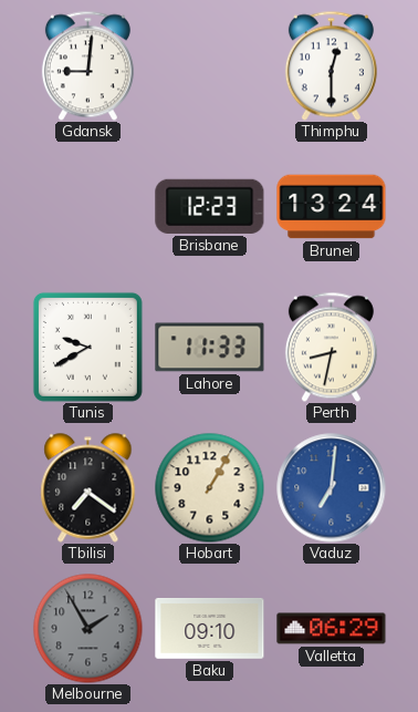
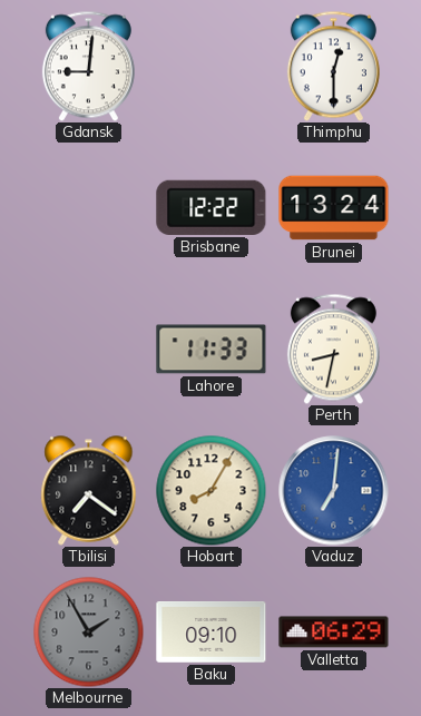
Brisbane: 12:23 -> 12:22 (212, 207)
Tunis: 9:40 -> none (87, 347)
Hobart: 1:05 -> 8:05 (212, 491)
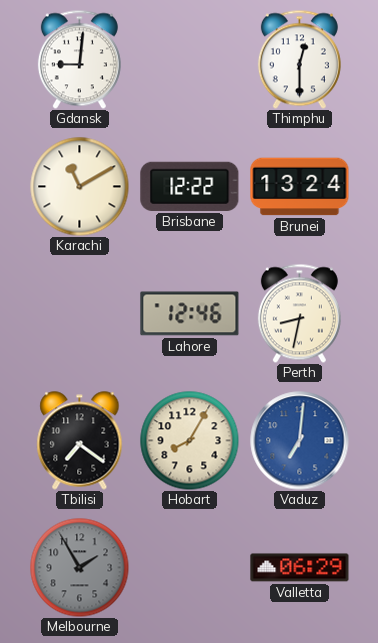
Karachi: none -> 11:10 (80, 187)
Lahore: 11:33 -> 12:46 (190, 314)
Baku: 09:10 -> none (212, 632)
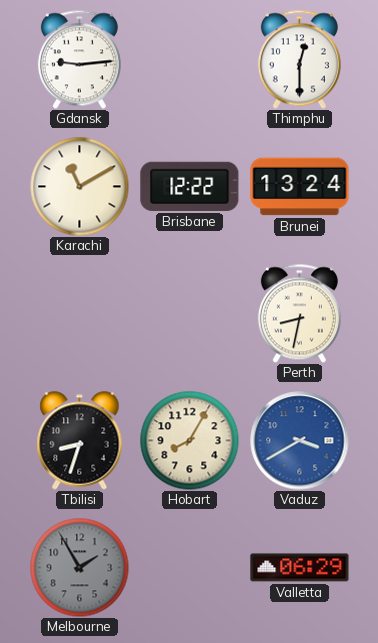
Gdansk: 9:01 -> 9:14 (79, 59)
Lahore: 12:46 -> none (190, 314)
Tbilisi: 7:21 -> 8:33 (80, 441)
Vaduz: 7:01 -> 3:40 (300, 441)
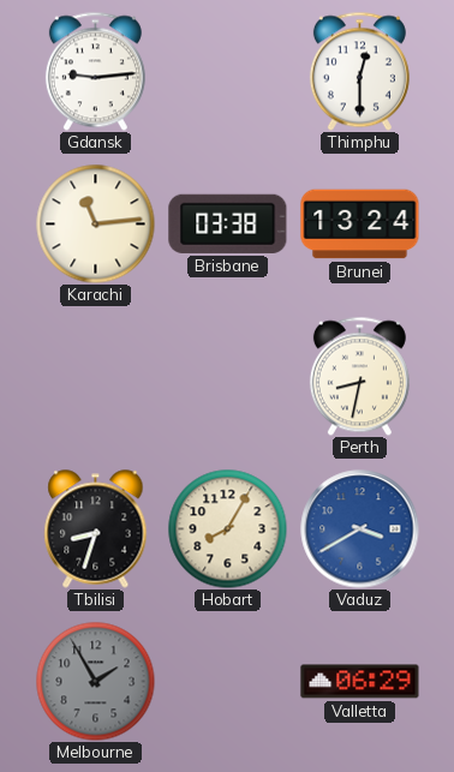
Karachi: 11:10 -> 11:14 (96, 225)
Brisbane: 12:22 -> 03:38 (228, 223)
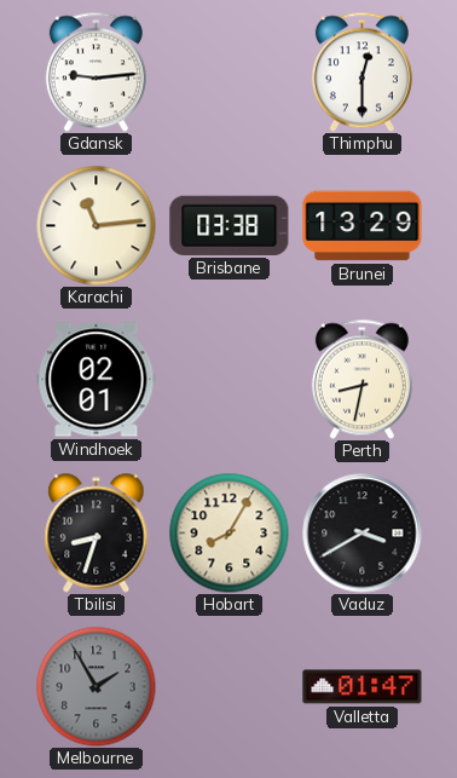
Brunei: 13:24 -> 13:29 (363, 226)
Windhoek: none -> 02:01 (97, 380)
Vaduz dial: blue -> black (363, 534)
Valletta: 06:29 -> 01:47 (363, 687)
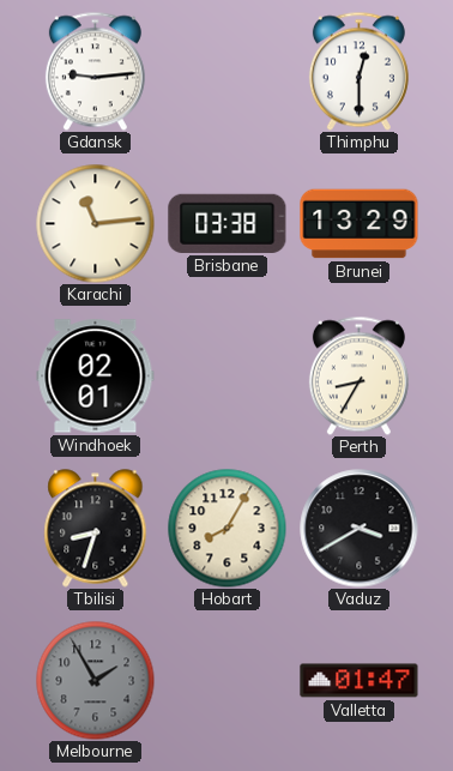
Perth: 8:32 -> 8:35 (358, 375)
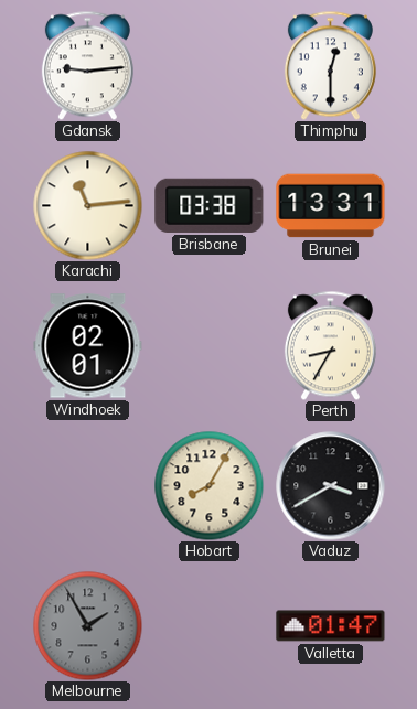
Brunei: 13:29 -> 13:31 (331, 206)
Tbilisi: 8:33 -> none (96, 529)
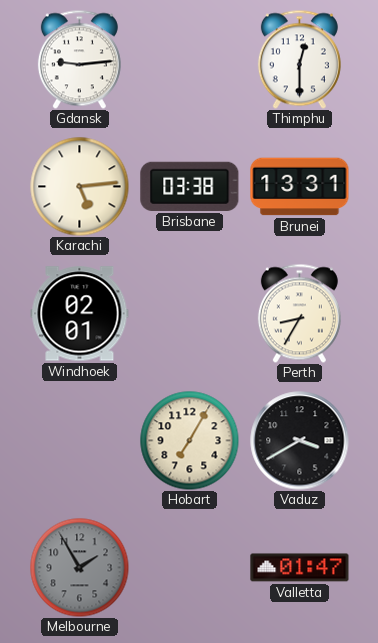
Karachi: 11:14 -> 5:14 (80, 187)
Hobart: 8:05 -> 7:05 (190, 441)
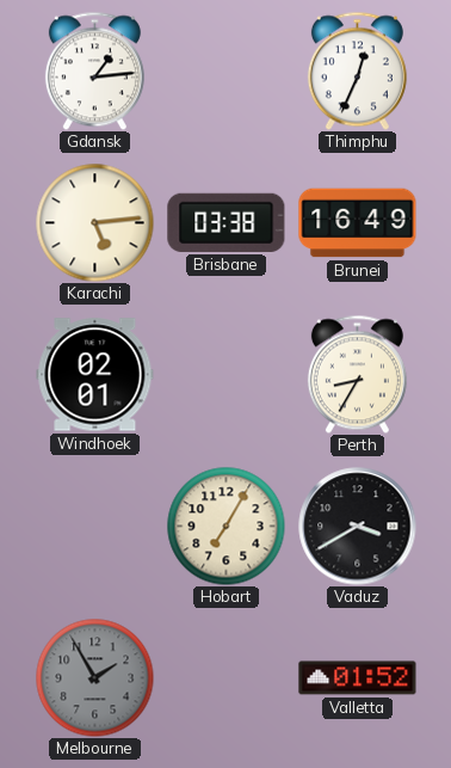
Gdansk: 9:14 -> 1:14 (94, 70)
Thimphu: 12:30 -> 12:34 (357, 70)
Brunei: 13:31 -> 16:49 (358, 223)
Valletta: 01:47 -> 01:52 (358, 678)
